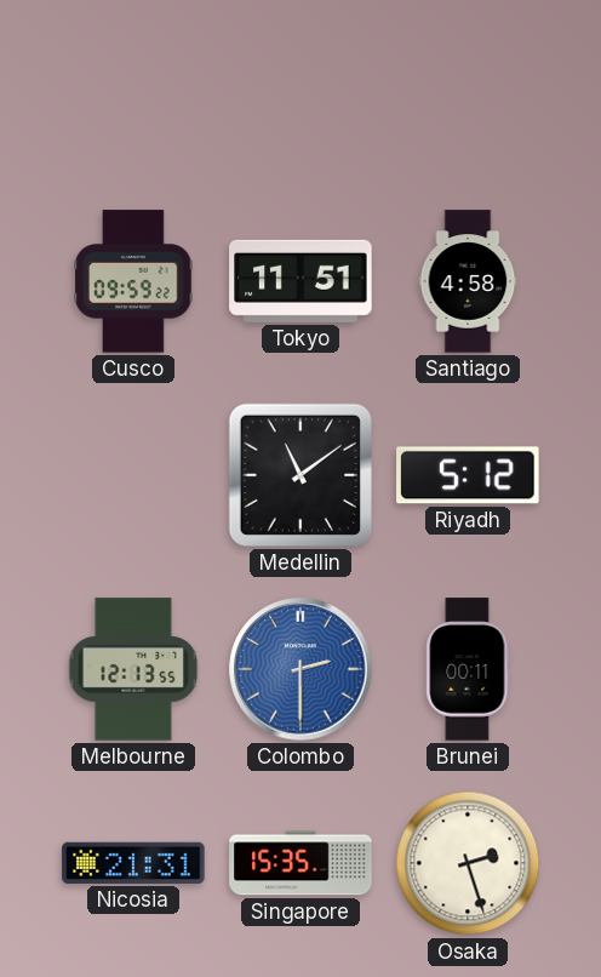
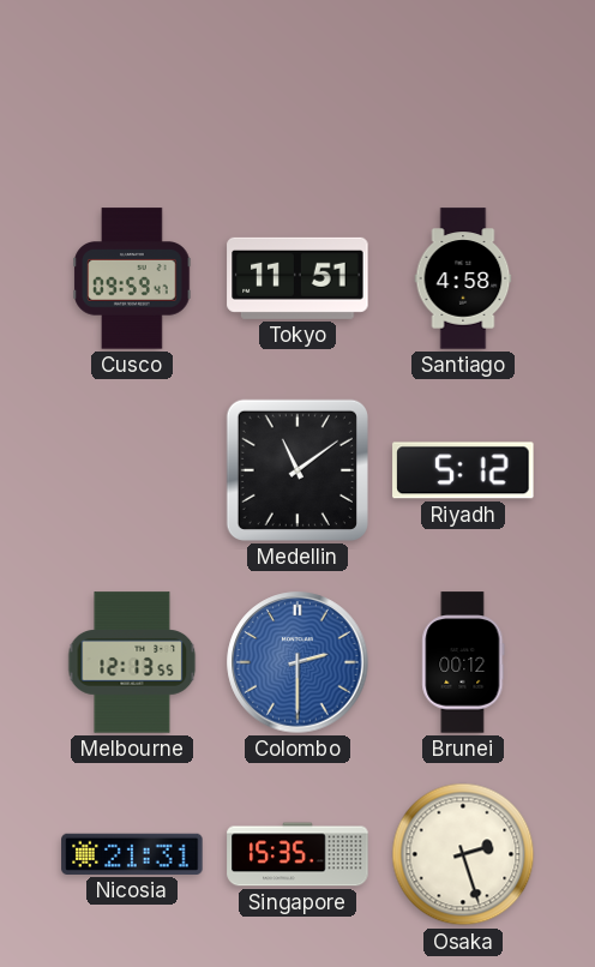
Cusco: 09:59:22 -> 09:59:47 (132, 278)
Brunei: 00:11 -> 00:12 (463, 662)
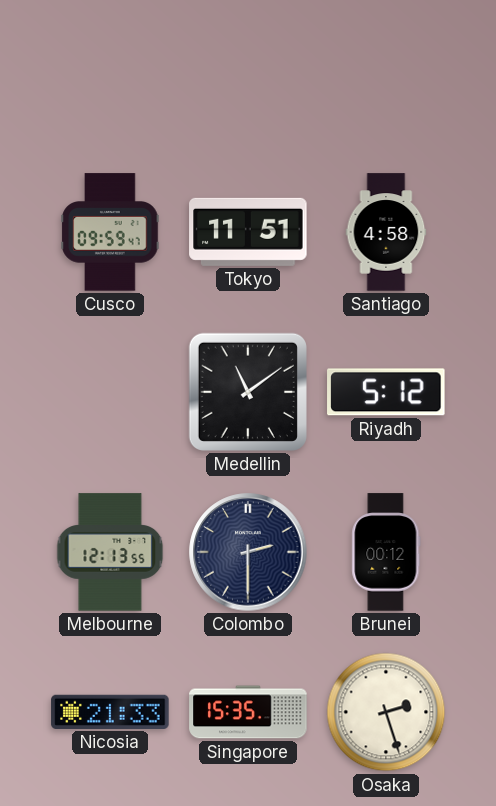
Colombo dial: blue -> navy (248, 552)
Nicosia: 21:31 -> 21:33 (110, 712)
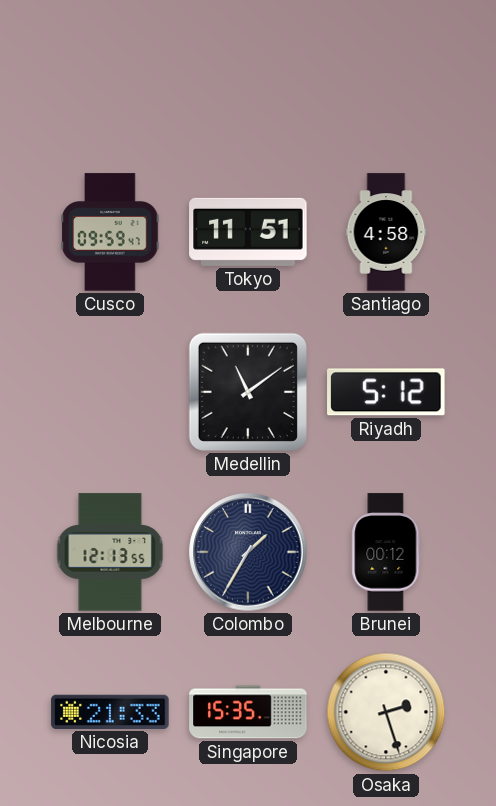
Colombo: 2:30 -> 1:35 (248, 552)
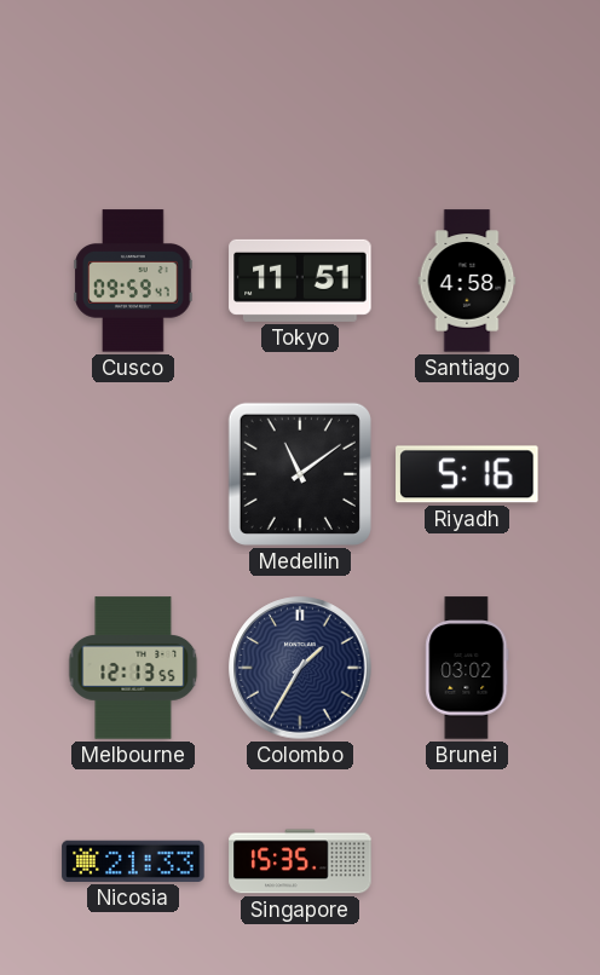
Riyadh: 5:12 -> 5:16 (467, 474)
Brunei: 00:12 -> 03:02 (467, 668)
Osaka: 2:27 -> none (386, 712)
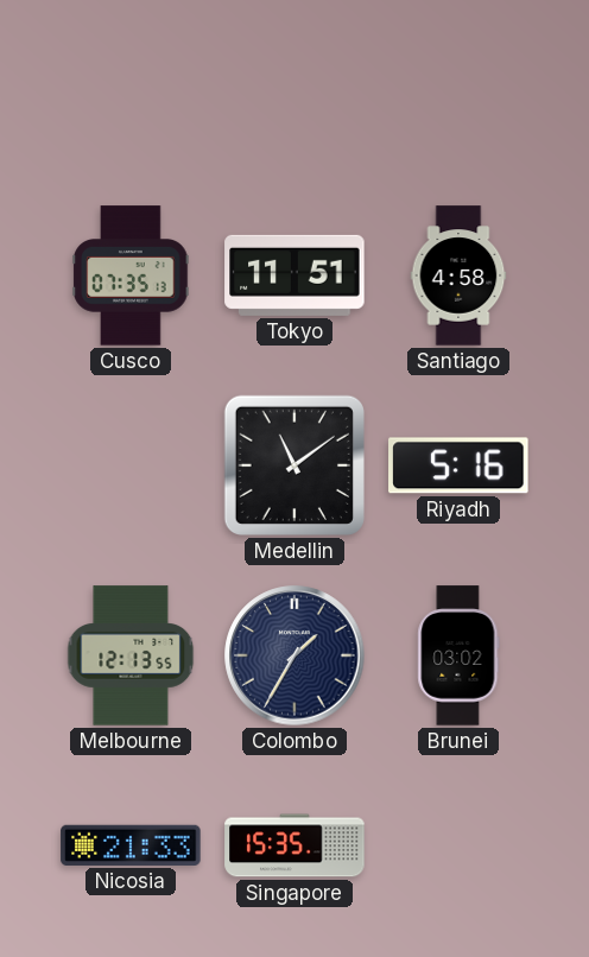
Cusco: 09:59 -> 07:35 (131, 275)
